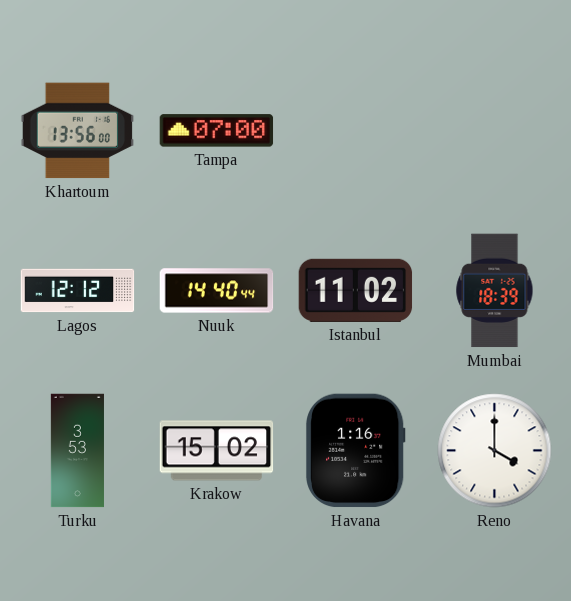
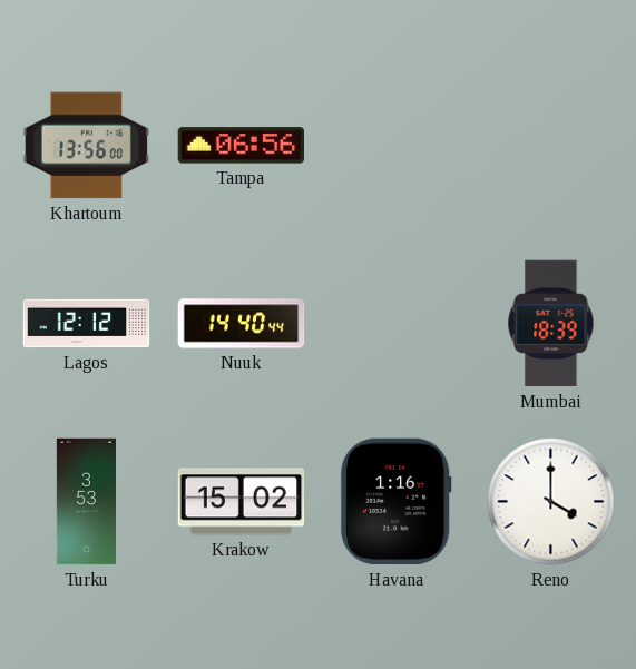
Tampa: 07:00 -> 06:56 (242, 146)
Istanbul: 11:02 -> none (356, 290)
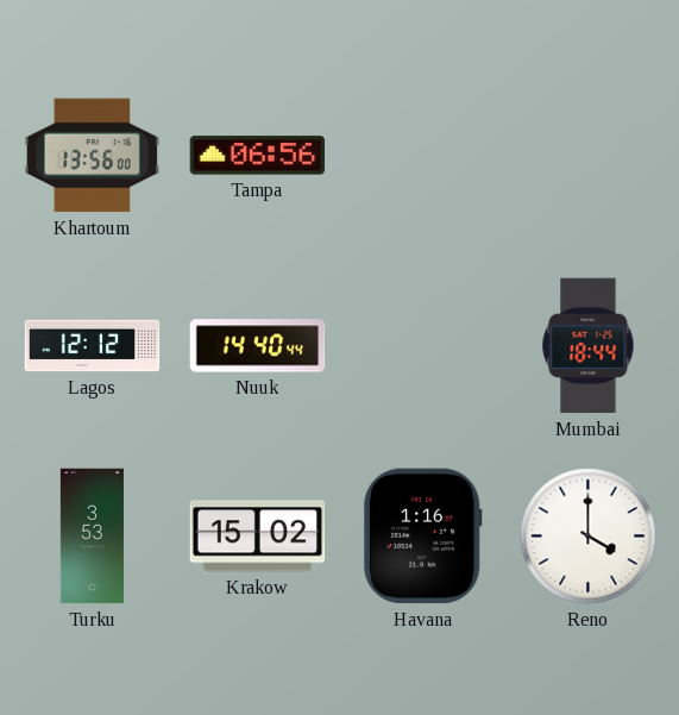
Mumbai: 18:39 -> 18:44 (589, 346)
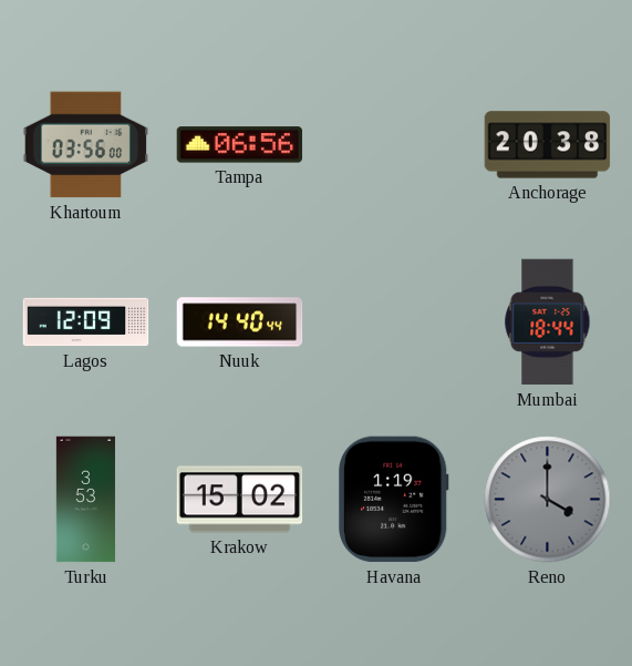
Khartoum: 13:56 -> 03:56 (86, 145)
Anchorage: none -> 20:38 (548, 145)
Lagos: 12:12 -> 12:09 (86, 322)
Havana: 1:16 -> 1:19 (393, 500)
Reno dial: white -> grey (548, 500)
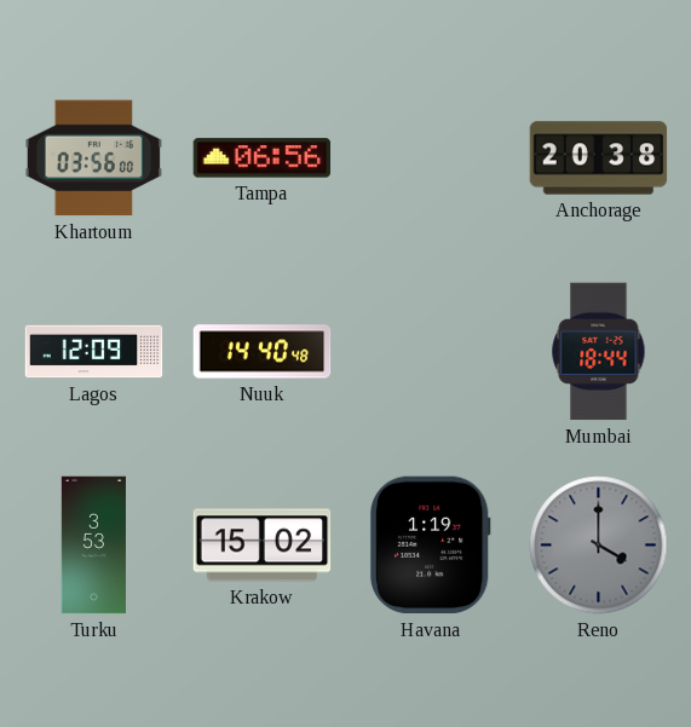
Nuuk: 14:40:44 -> 14:40:48 (263, 352)
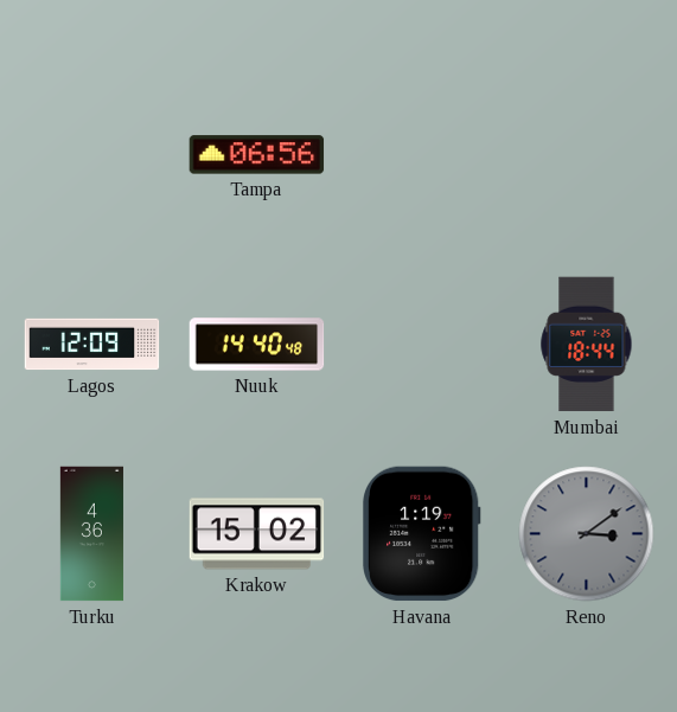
Khartoum: 03:56 -> none (94, 158)
Anchorage: 20:38 -> none (599, 158)
Turku: 3:53 -> 4:36 (91, 534)
Reno: 4:00 -> 3:09 (587, 534)
